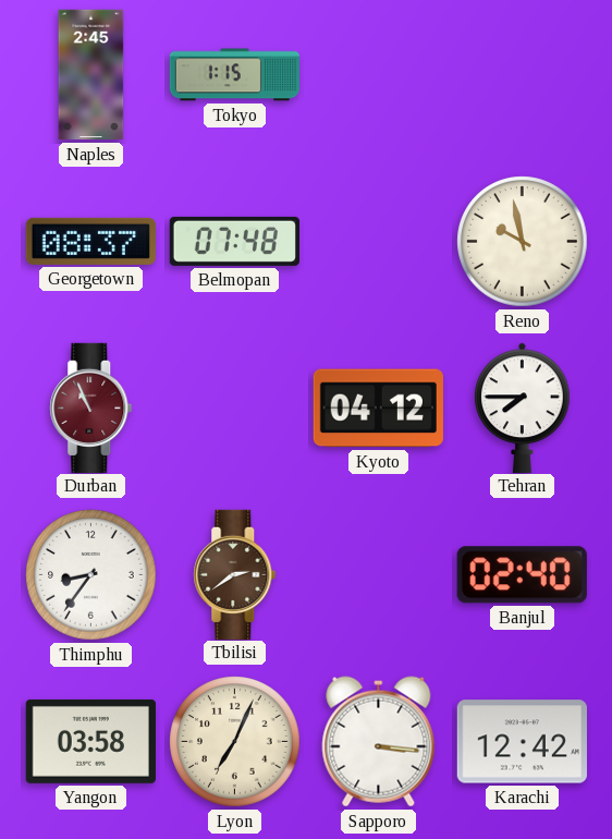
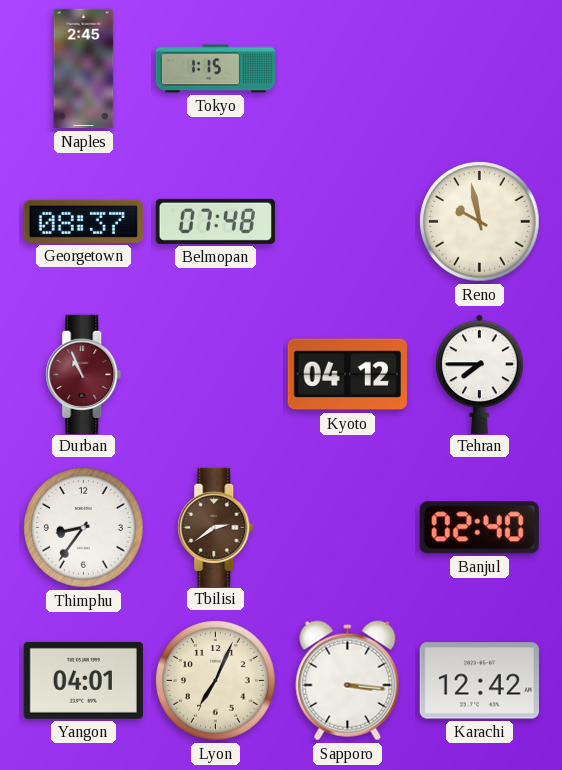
Yangon: 03:58 -> 04:01 (83, 680)
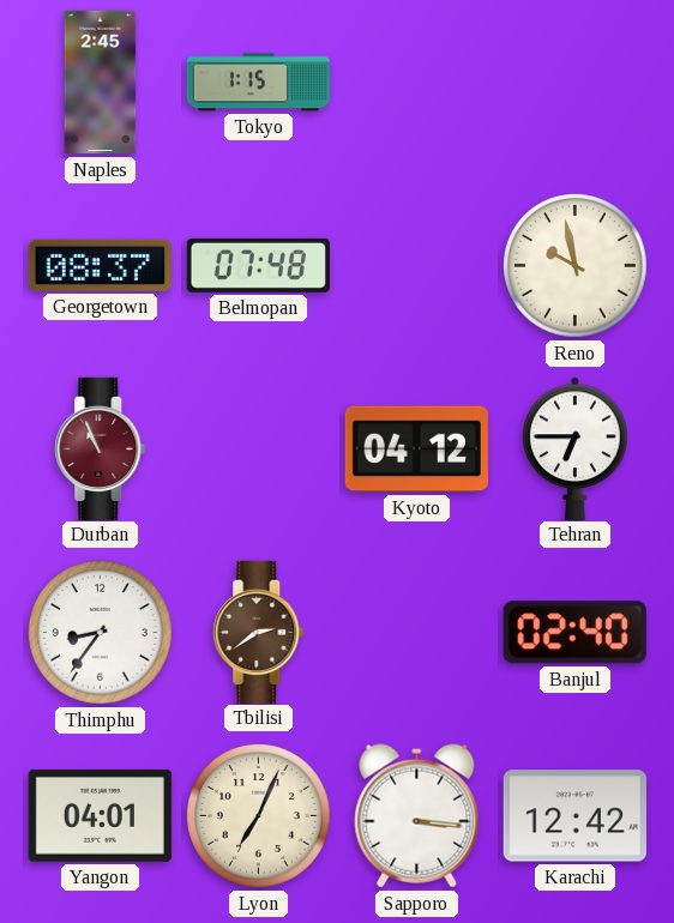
Tehran: 7:45 -> 6:45 (576, 448)
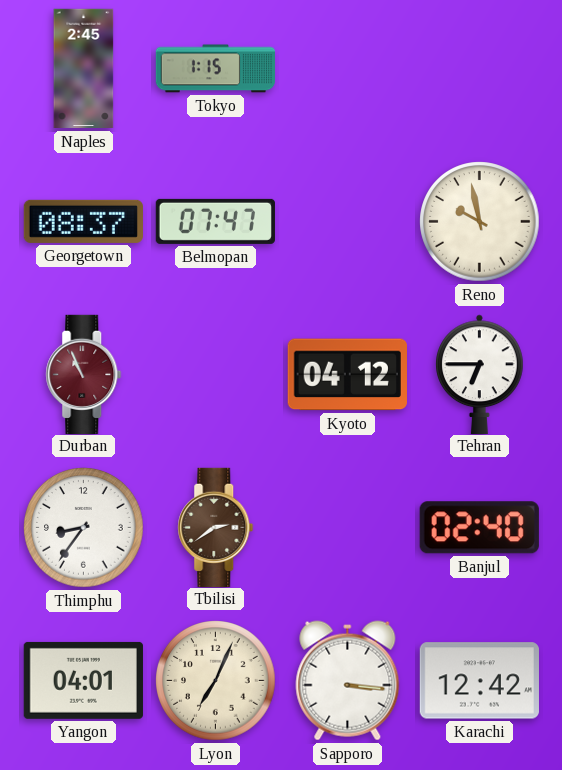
Belmopan: 07:48 -> 07:47 (215, 221)
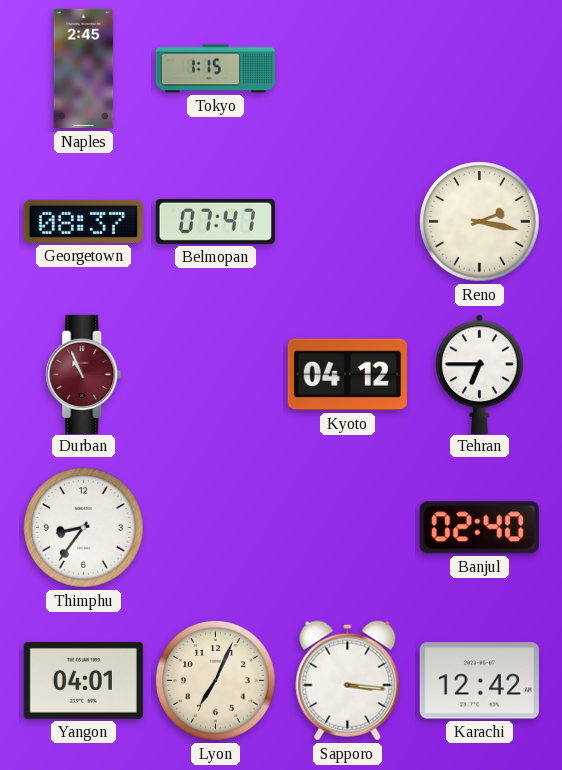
Reno: 9:58 -> 2:17 (480, 222)
Tbilisi: 2:39 -> none (216, 527)
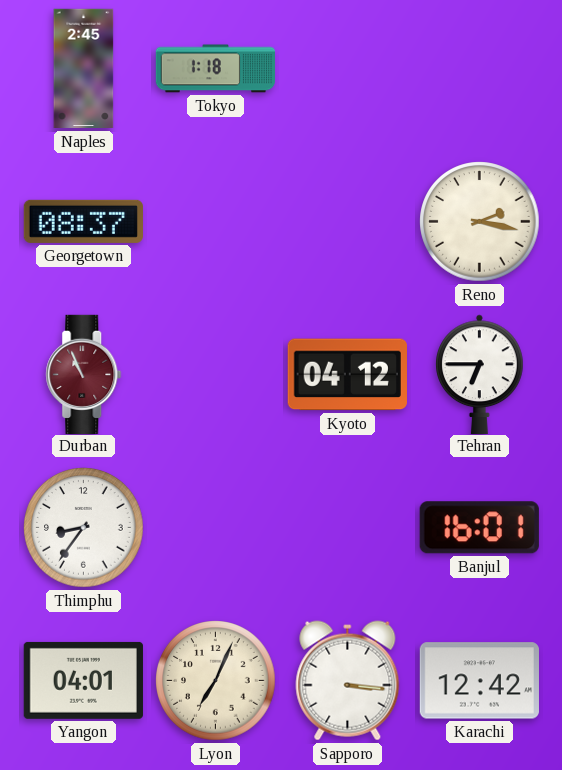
Tokyo: 1:15 -> 1:18 (216, 69)
Belmopan: 07:47 -> none (215, 221)
Banjul: 02:40 -> 16:01 (479, 528)
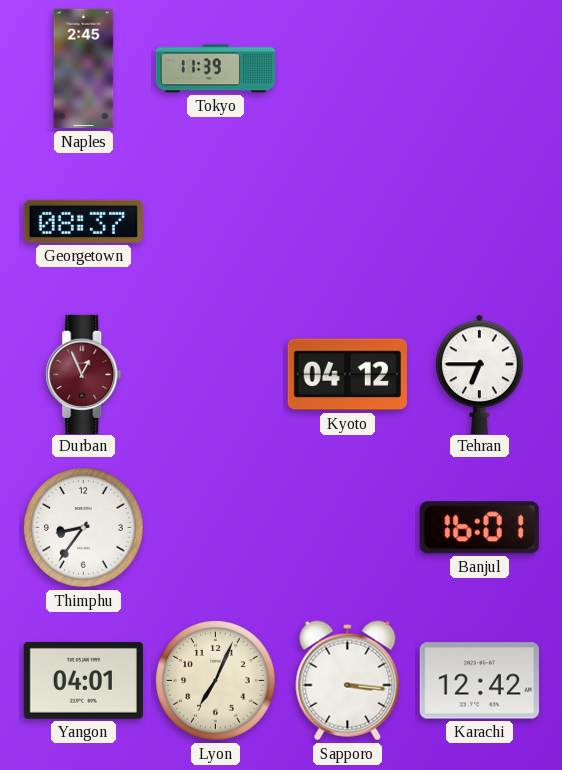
Tokyo: 1:18 -> 11:39 (216, 69)
Reno: 2:17 -> none (480, 222)
Durban: 10:56 -> 12:56 (84, 374)
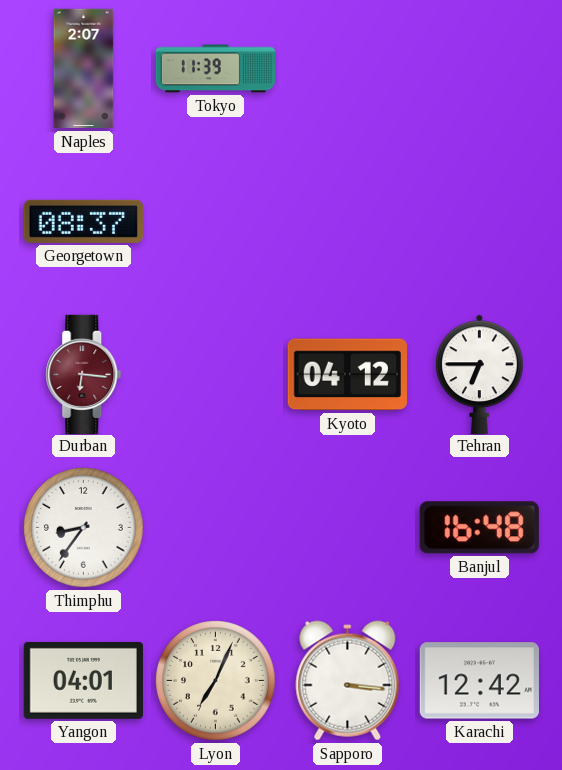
Naples: 2:45 -> 2:07 (84, 69)
Durban: 12:56 -> 6:16 (84, 374)
Banjul: 16:01 -> 16:48 (479, 528)
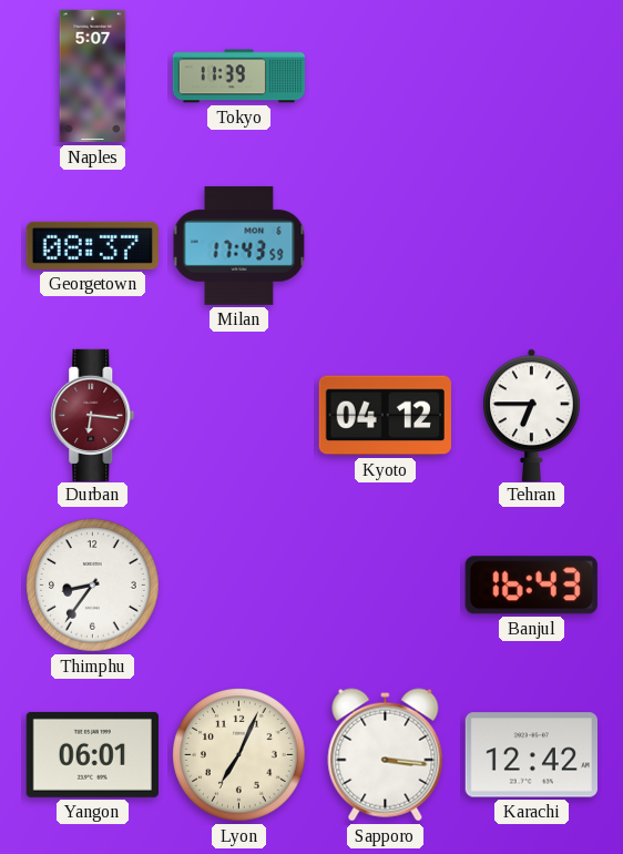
Naples: 2:07 -> 5:07 (93, 77)
Milan: none -> 17:43 (239, 245)
Banjul: 16:48 -> 16:43 (531, 586)
Yangon: 04:01 -> 06:01 (92, 754)
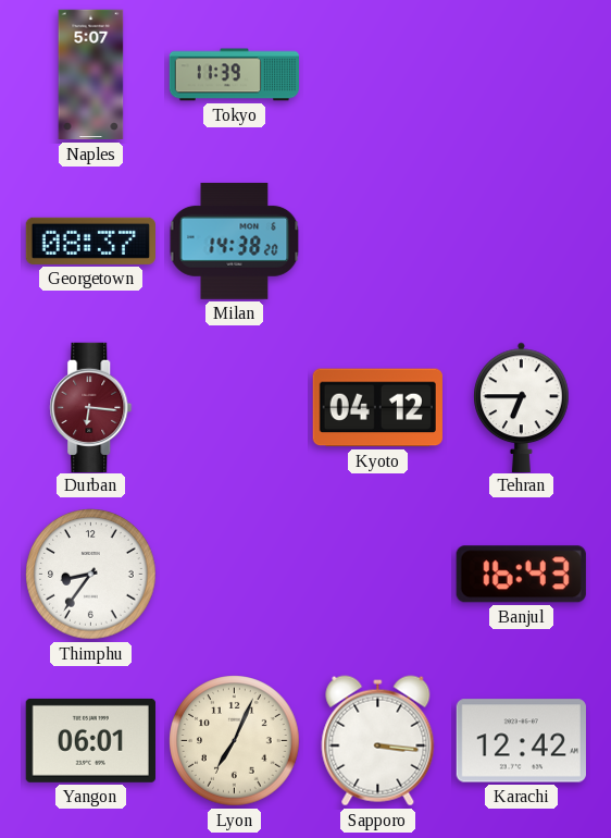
Milan: 17:43 -> 14:38 (235, 241)
